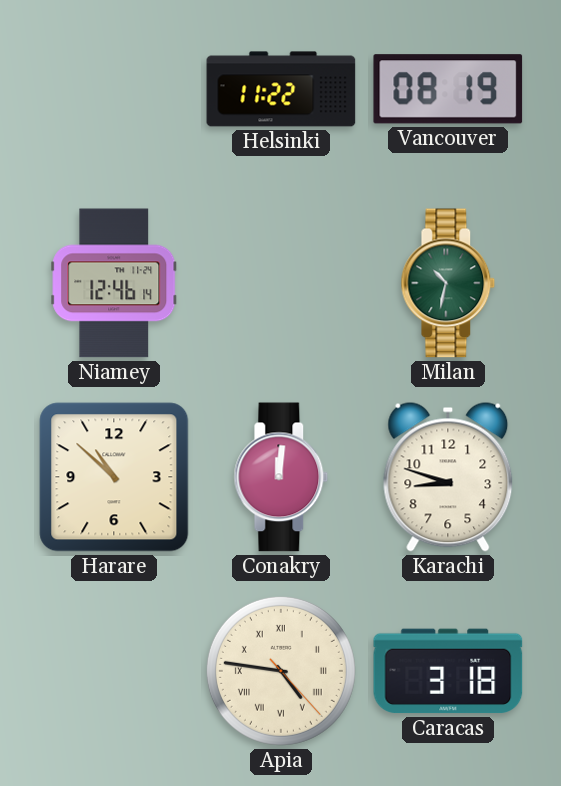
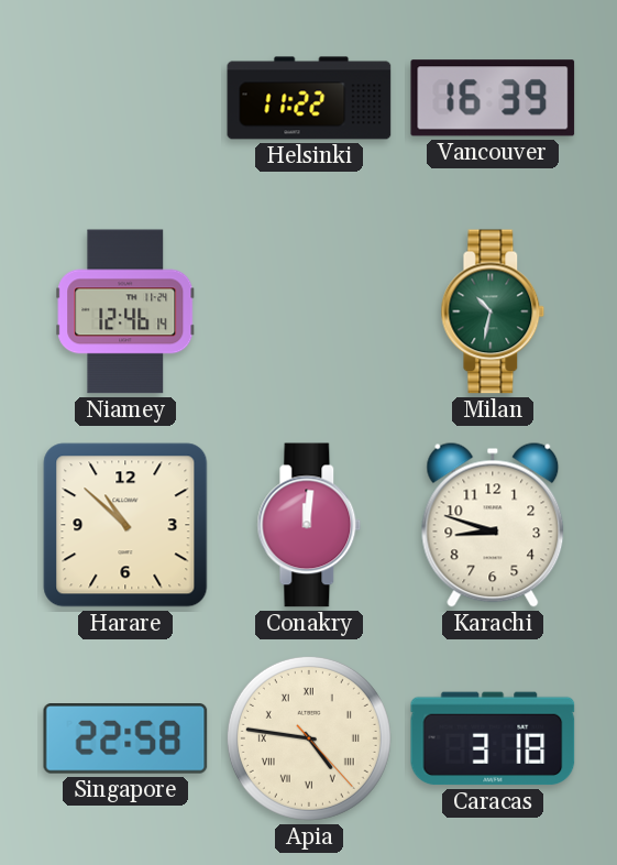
Vancouver: 08:19 -> 16:39 (493, 98)
Singapore: none -> 22:58 (125, 740)
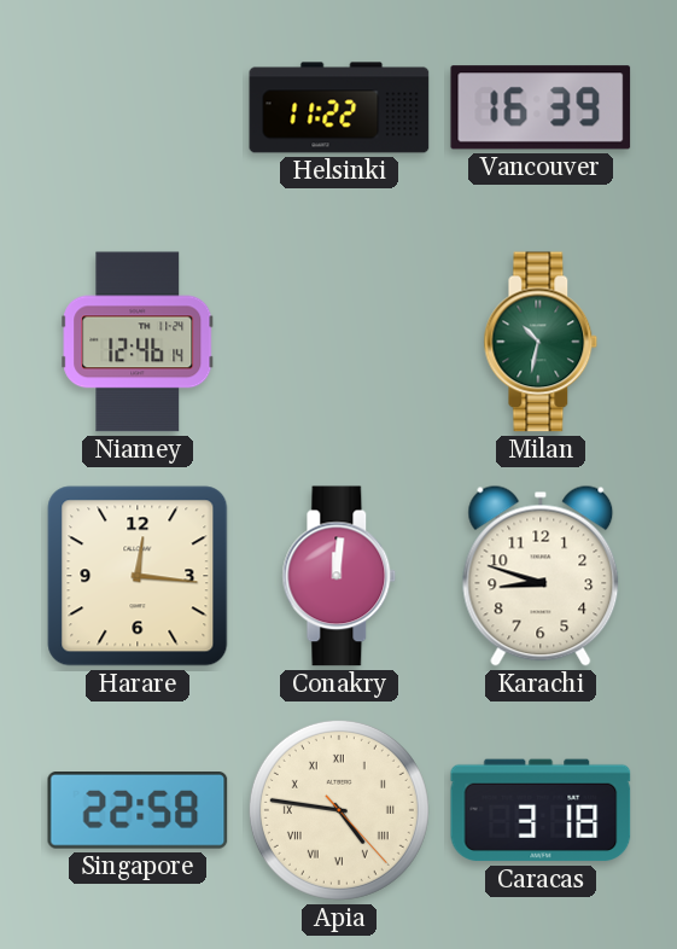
Harare: 10:52 -> 12:16 (138, 576)
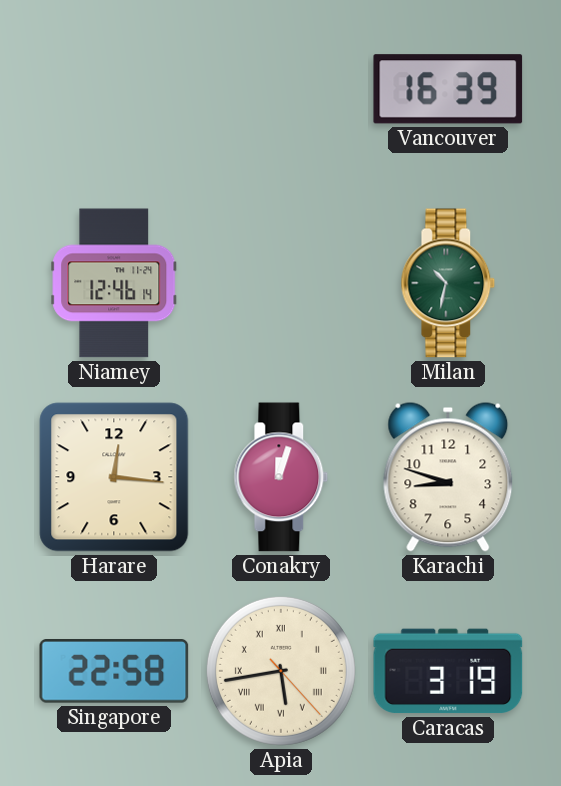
Helsinki: 11:22 -> none (339, 107)
Conakry: 12:01 -> 12:03 (281, 477)
Apia: 4:46 -> 5:43 (281, 671)
Caracas: 3:18 -> 3:19 (448, 671)
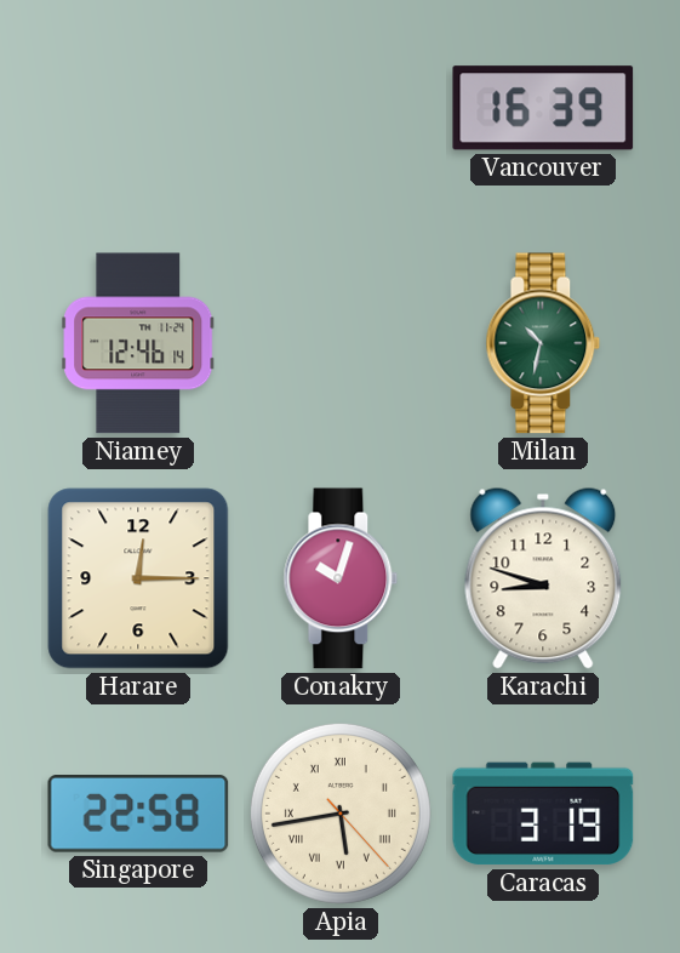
Harare: 12:16 -> 12:15 (138, 578)
Conakry: 12:03 -> 10:03 (341, 578)
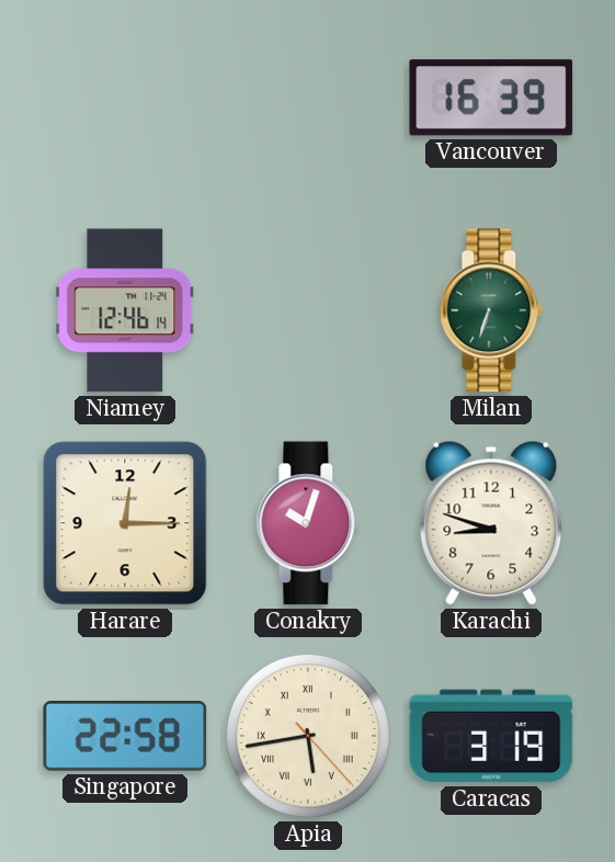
Milan: 10:32 -> 6:33 (491, 310)
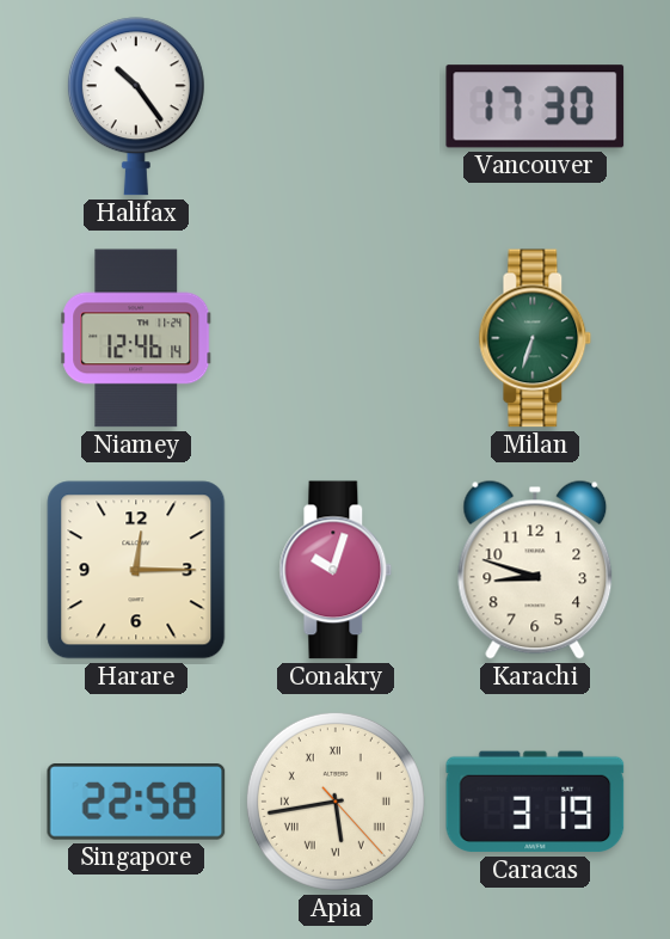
Halifax: none -> 10:24 (136, 106)
Vancouver: 16:39 -> 17:30 (535, 106)
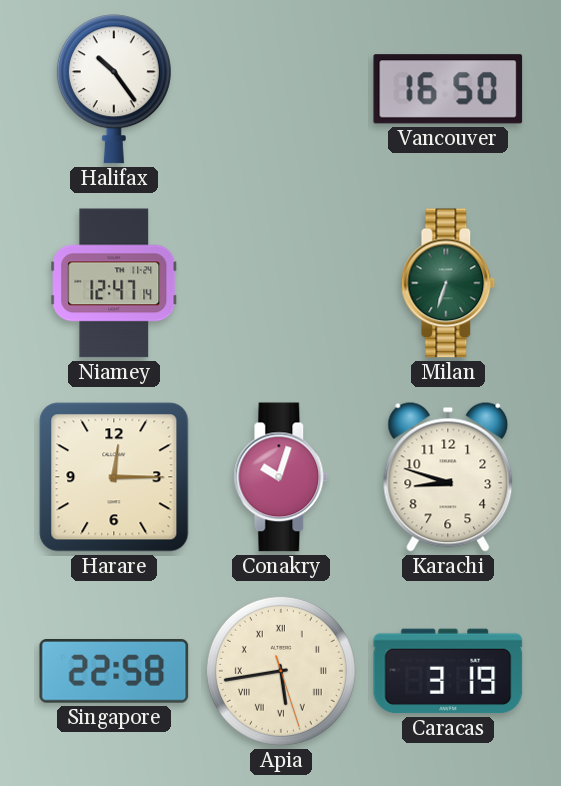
Vancouver: 17:30 -> 16:50 (448, 89)
Niamey: 12:46 -> 12:47 (114, 283)
Apia: 5:43:23 -> 5:43:27 (281, 671)
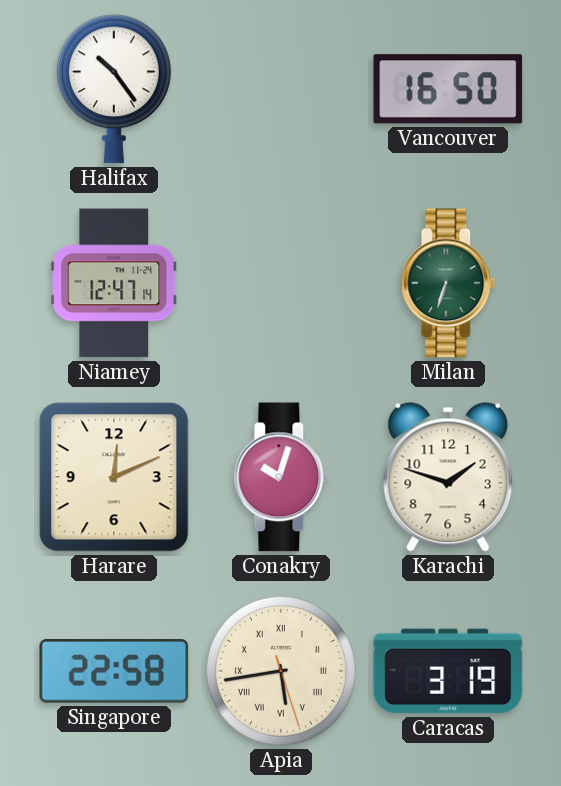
Harare: 12:15 -> 12:11 (114, 477)
Karachi: 8:48 -> 1:48 (448, 477)
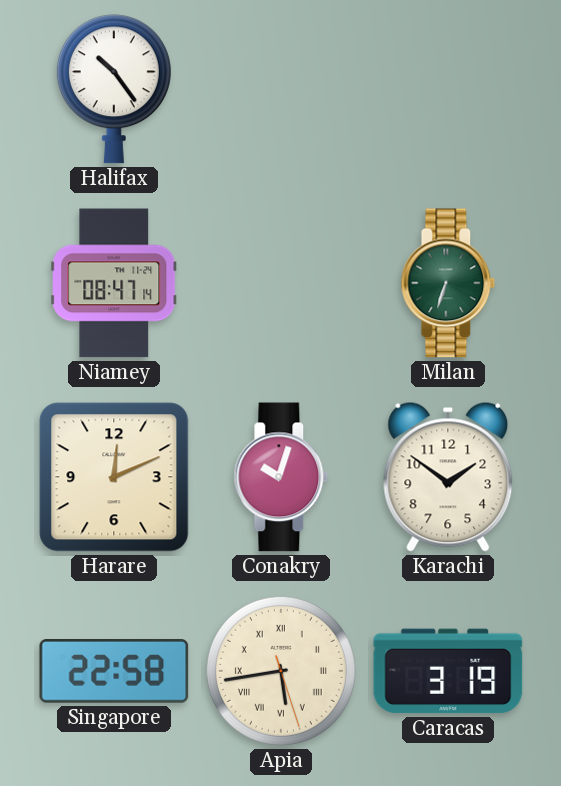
Vancouver: 16:50 -> none (448, 89)
Niamey: 12:47 -> 08:47 (114, 283)
Karachi: 1:48 -> 1:51 (448, 477)
